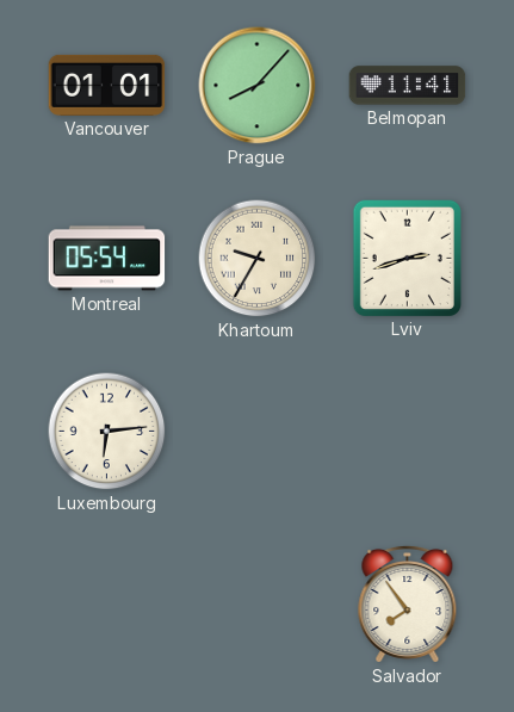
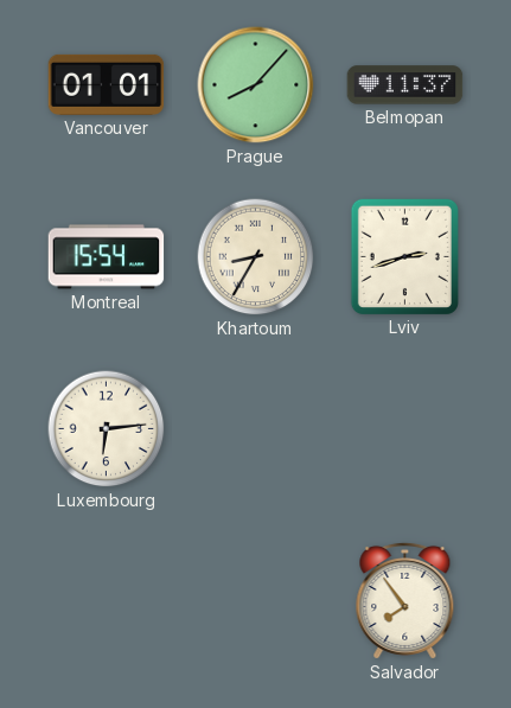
Belmopan: 11:41 -> 11:37 (405, 85)
Montreal: 05:54 -> 15:54 (107, 257)
Khartoum: 9:35 -> 8:35 (256, 257)
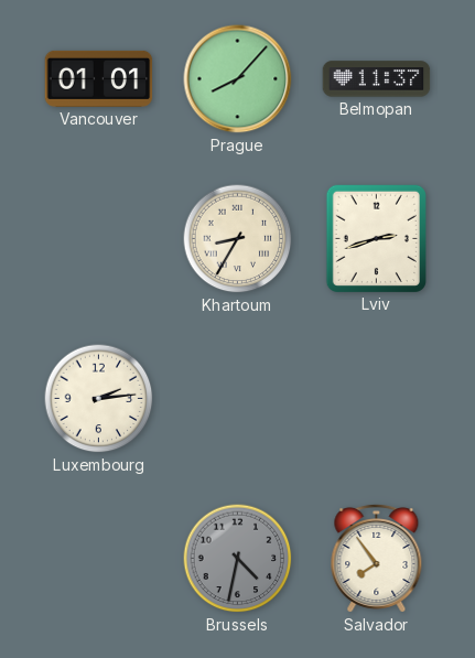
Montreal: 15:54 -> none (107, 257)
Luxembourg: 6:14 -> 2:14 (99, 399)
Brussels: none -> 4:32 (238, 559)
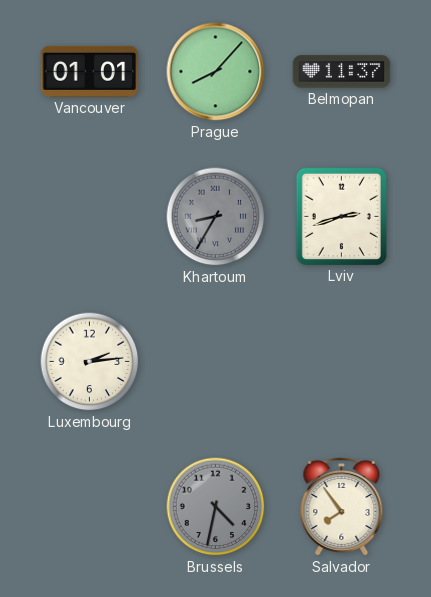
Khartoum dial: cream -> grey (216, 217)
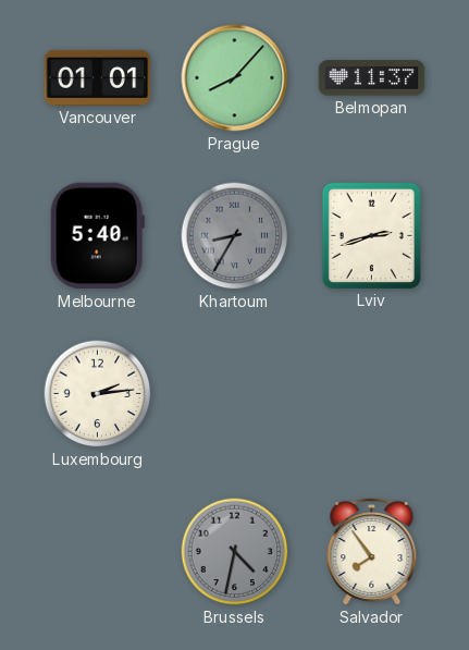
Melbourne: none -> 5:40 (97, 236)
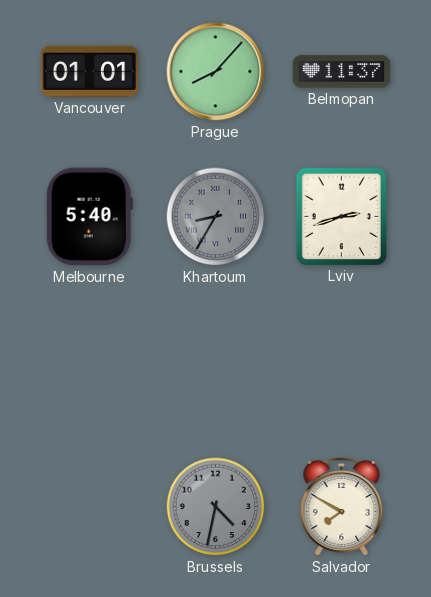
Luxembourg: 2:14 -> none (98, 394)
Salvador: 7:54 -> 7:50 (342, 506)
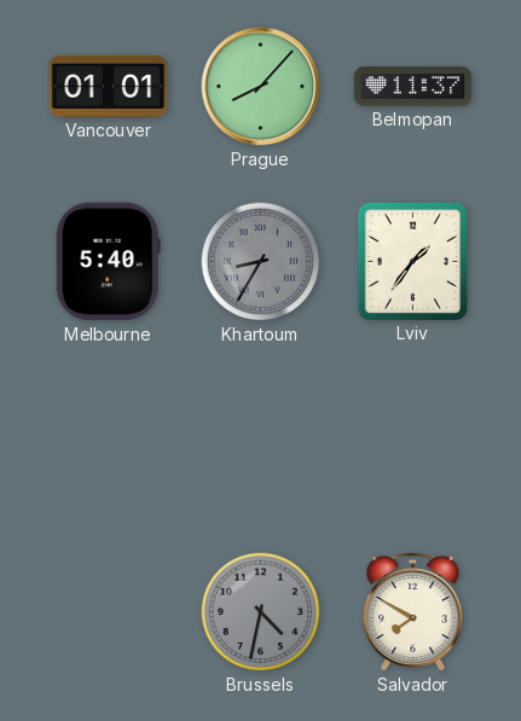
Lviv: 2:42 -> 1:36 (412, 261)
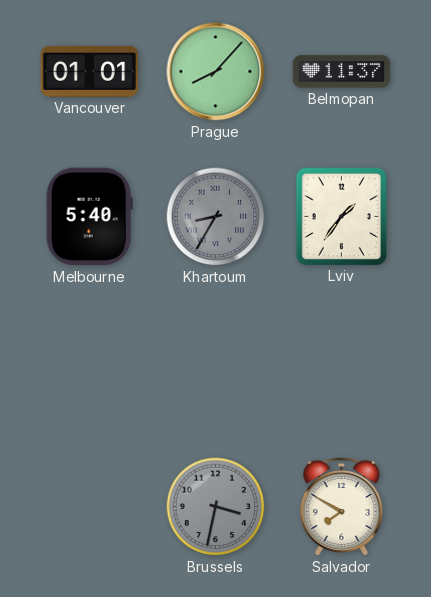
Brussels: 4:32 -> 3:32 (216, 507)
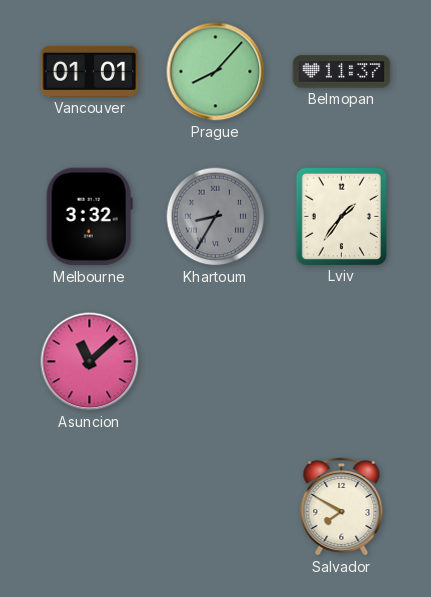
Melbourne: 5:40 -> 3:32 (89, 217)
Asuncion: none -> 11:08 (90, 362)
Brussels: 3:32 -> none (216, 507)
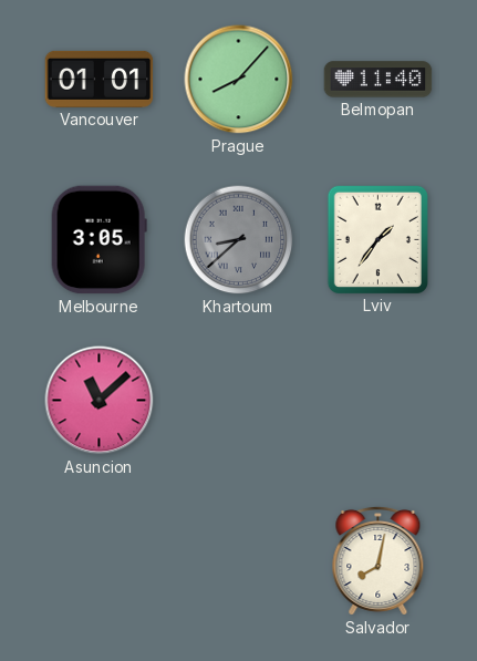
Belmopan: 11:37 -> 11:40 (379, 80)
Melbourne: 3:32 -> 3:05 (98, 240)
Khartoum: 8:35 -> 8:38 (239, 240)
Salvador: 7:50 -> 8:02 (379, 560)
